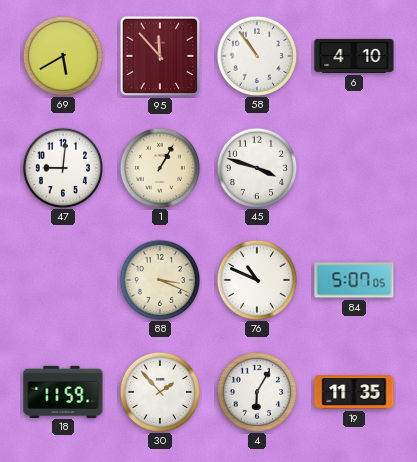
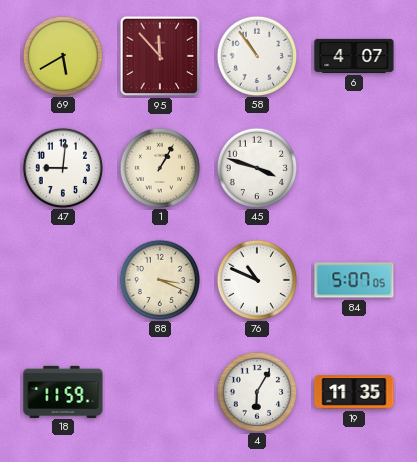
6: 4:10 -> 4:07 (354, 56)
30: 1:53 -> none (159, 391)
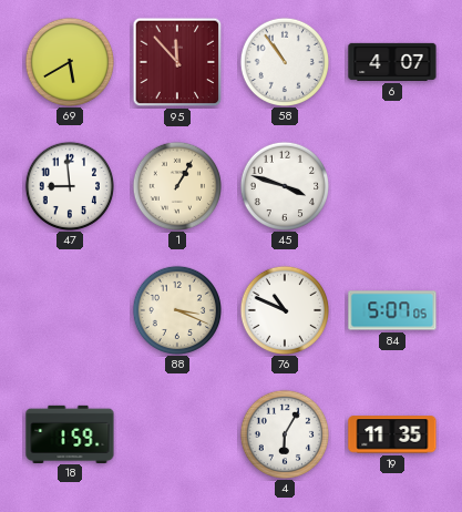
47: 9:01 -> 8:59 (69, 185)
18: 11:59 -> 1:59 (70, 433)
